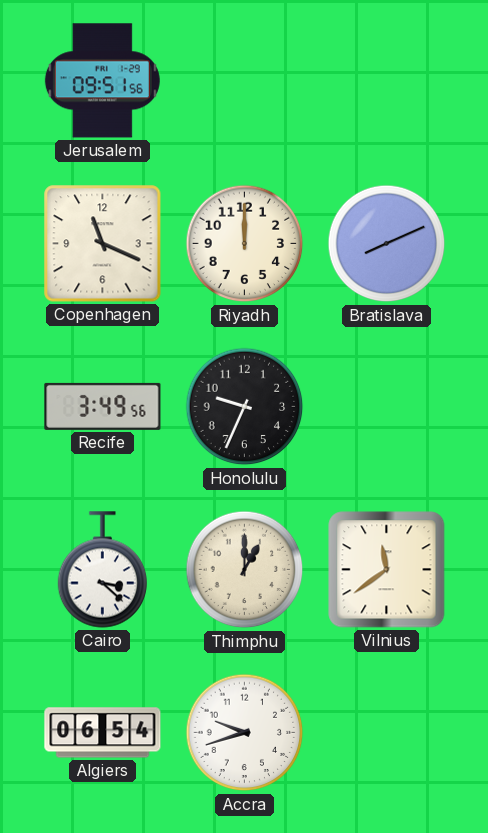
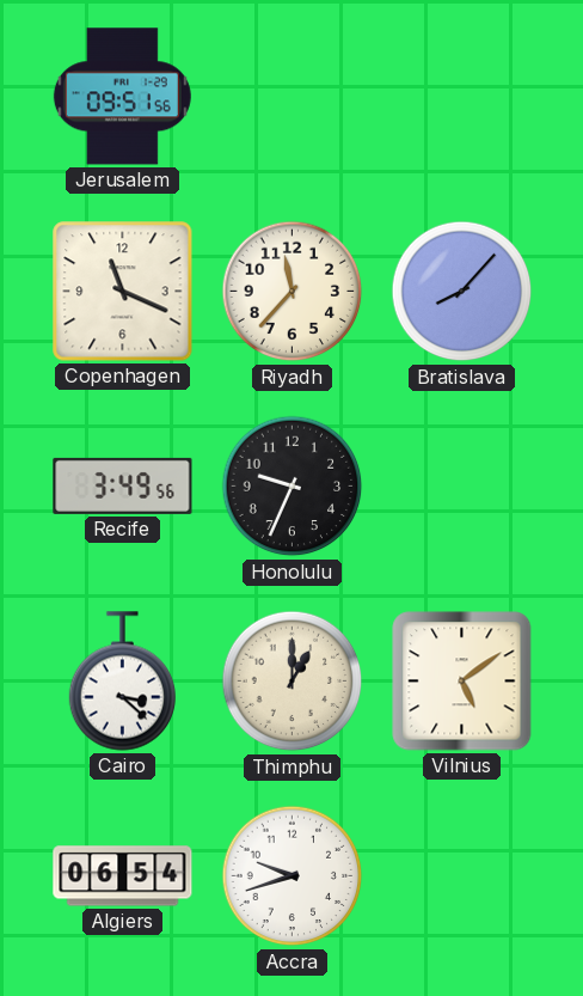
Riyadh: 12:00 -> 11:37 (293, 292)
Bratislava: 8:11 -> 8:07 (462, 292)
Vilnius: 11:39 -> 5:09 (462, 682)
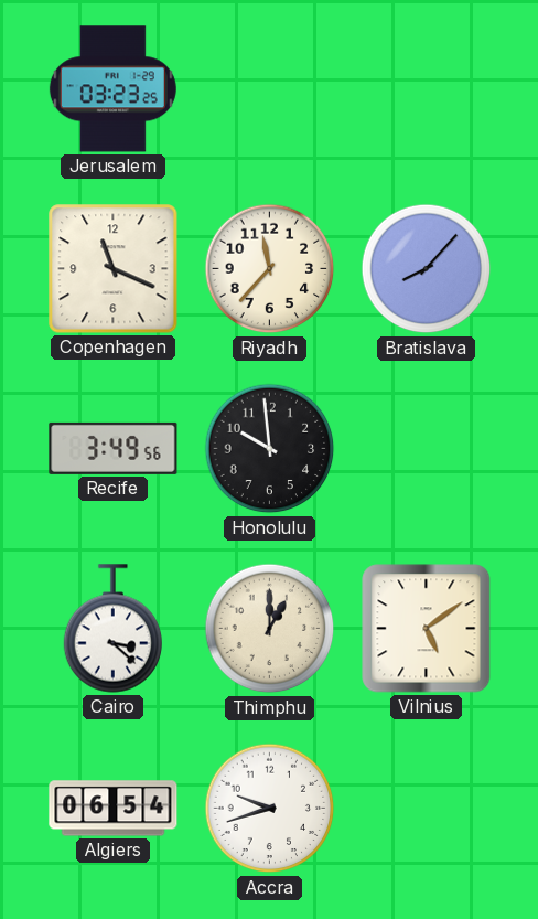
Jerusalem: 09:51 -> 03:23 (112, 89)
Honolulu: 9:34 -> 9:59 (270, 449)
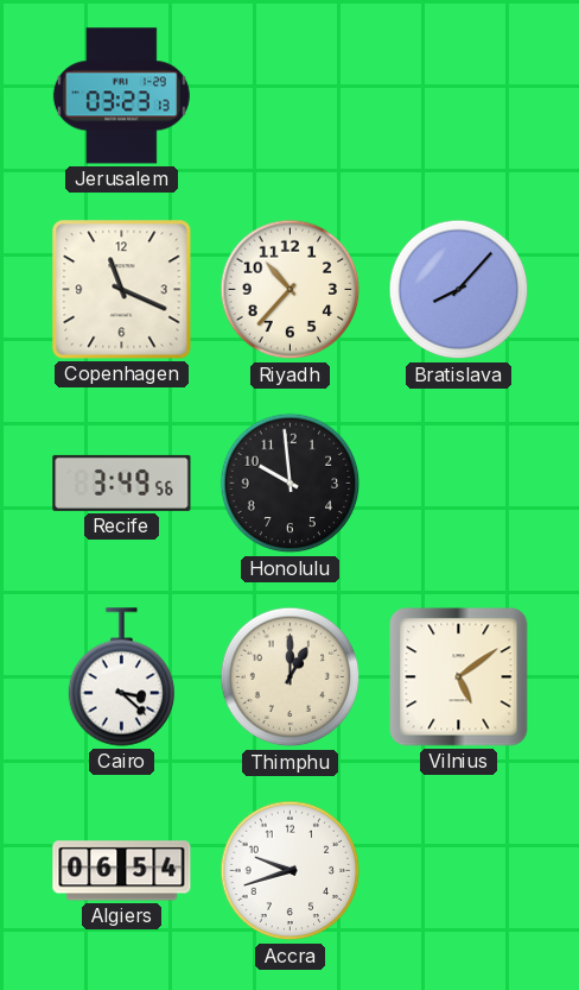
Jerusalem: 03:23:25 -> 03:23:13 (121, 96)
Riyadh: 11:37 -> 10:37 (291, 290)
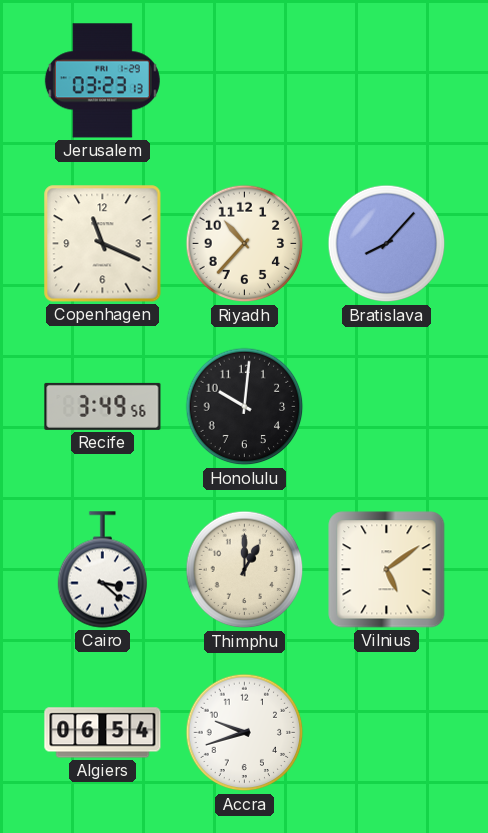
Honolulu: 9:59 -> 10:01 (245, 407)
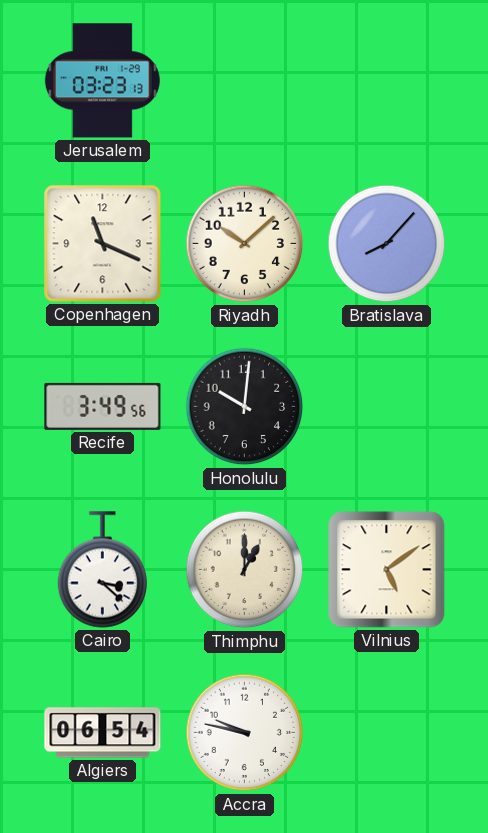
Riyadh: 10:37 -> 10:08 (245, 244)
Accra: 9:42 -> 9:47 (245, 733)
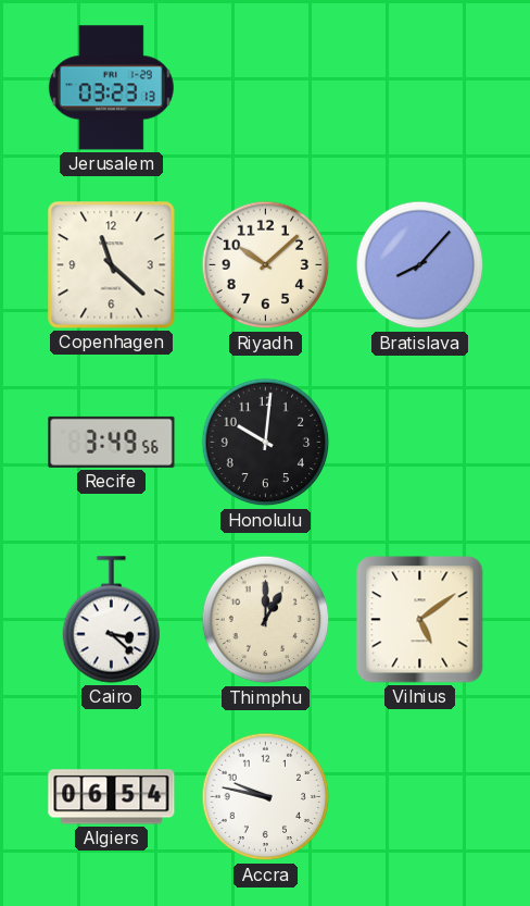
Copenhagen: 11:19 -> 11:22 (112, 265)
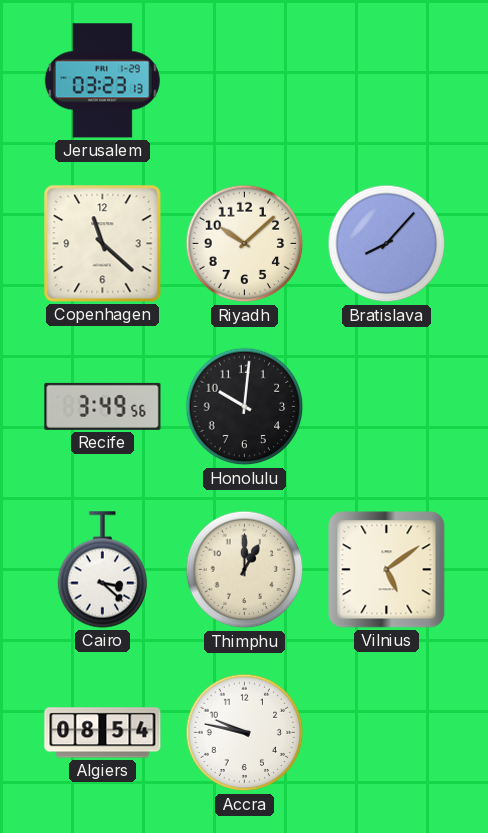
Algiers: 06:54 -> 08:54 (103, 733)
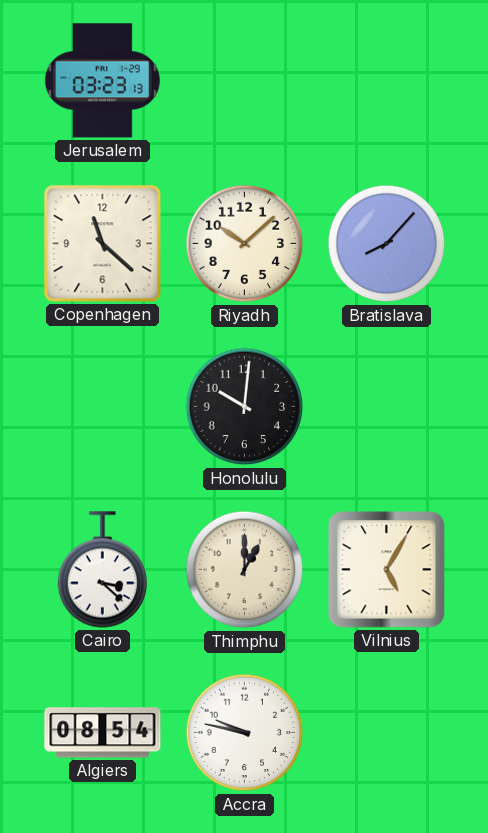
Recife: 3:49 -> none (103, 406)
Vilnius: 5:09 -> 5:05 (387, 570)
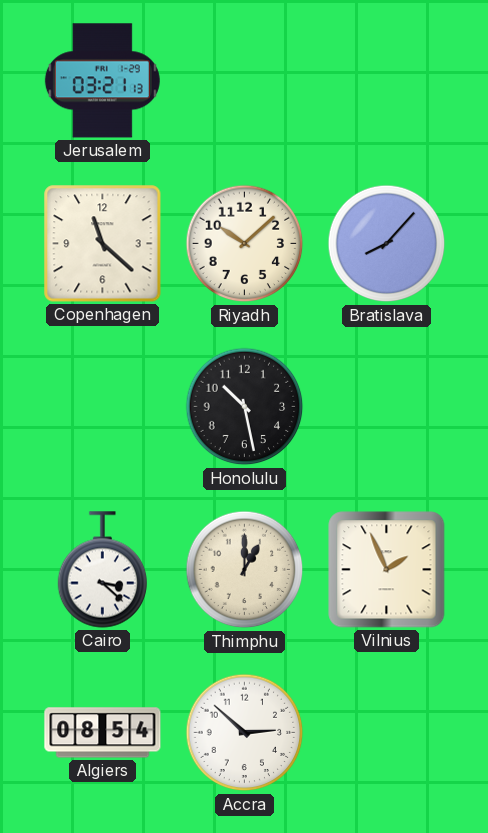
Jerusalem: 03:23 -> 03:21 (102, 81)
Honolulu: 10:01 -> 10:28 (245, 407)
Vilnius: 5:05 -> 1:56 (387, 570)
Accra: 9:47 -> 2:52 (245, 733)
